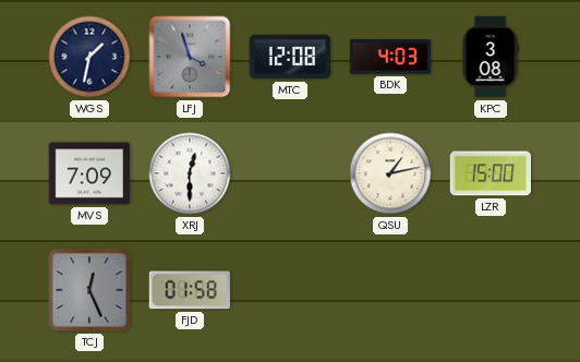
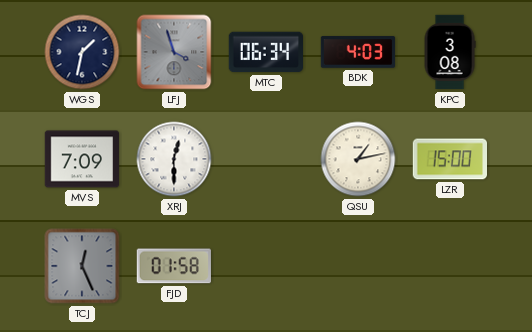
MTC: 12:08 -> 06:34 (265, 52)
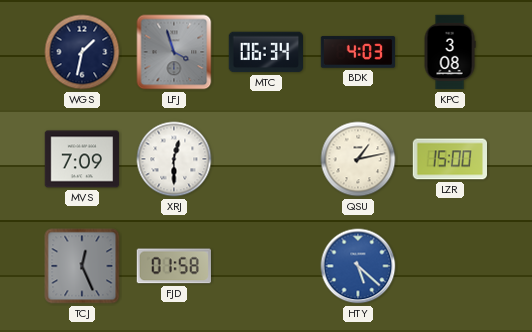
HTY: none -> 5:22 (358, 266)
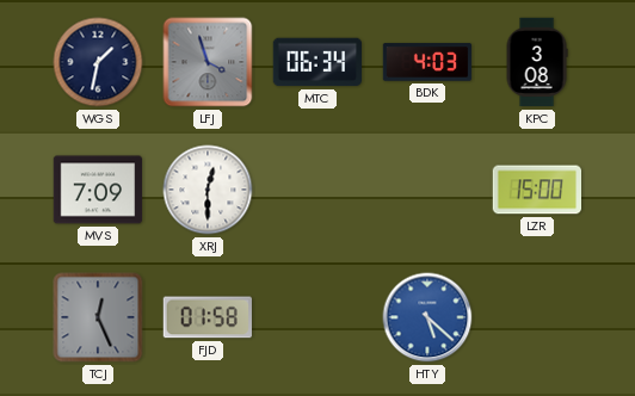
QSU: 1:13 -> none (358, 159)
